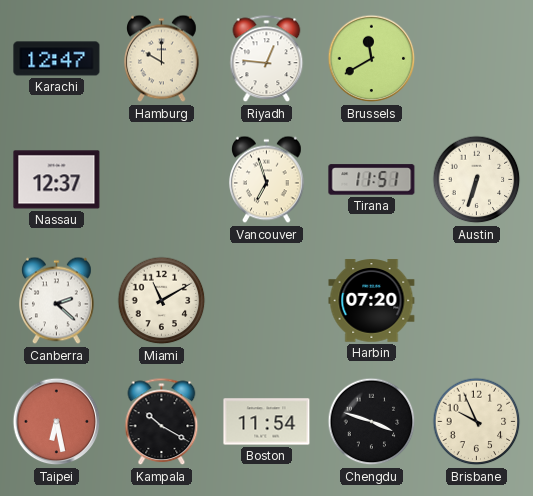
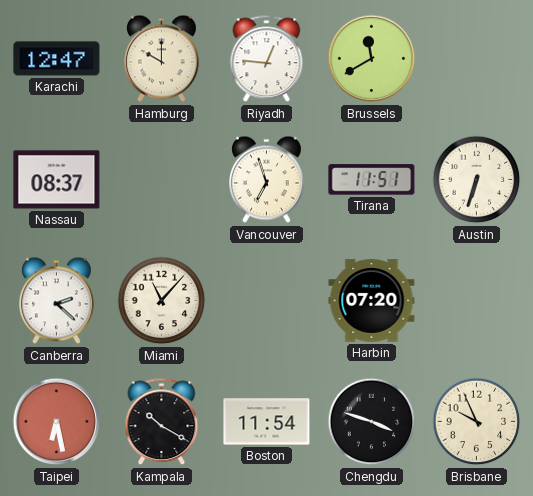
Nassau: 12:37 -> 08:37 (57, 180)
Miami: 11:10 -> 11:07 (162, 301)
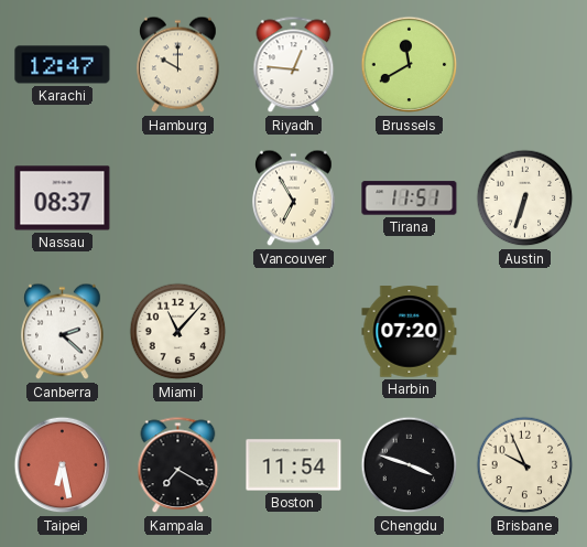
Vancouver: 6:57 -> 6:55 (294, 199)
Kampala: 10:20 -> 7:20 (178, 465)
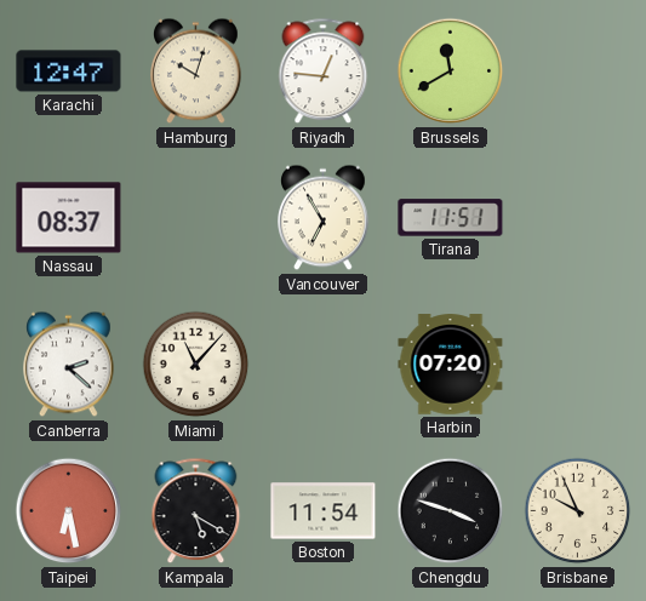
Hamburg: 10:00 -> 10:03 (196, 71)
Austin: 6:33 -> none (525, 199)
Kampala: 7:20 -> 5:20 (196, 511)
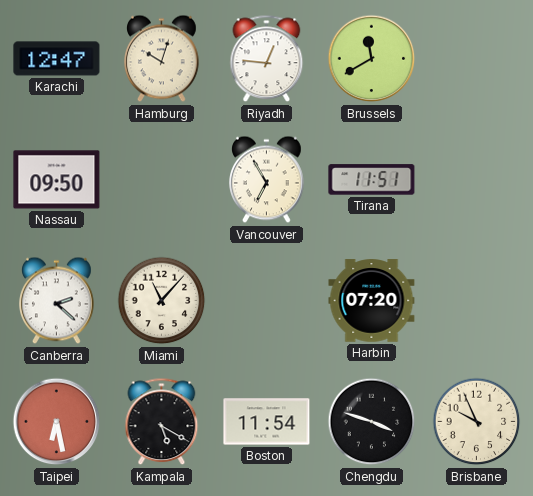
Nassau: 08:37 -> 09:50 (57, 180)
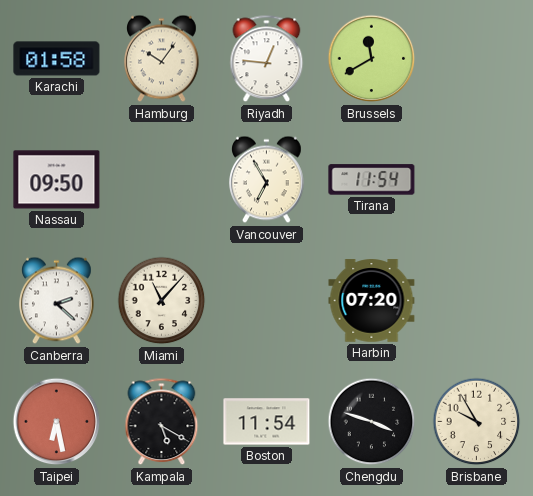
Karachi: 12:47 -> 01:58 (57, 59)
Hamburg: 10:03 -> 10:06 (162, 59)
Tirana: 11:51 -> 11:54 (372, 180)
Brisbane: 9:56 -> 9:55 (477, 422)
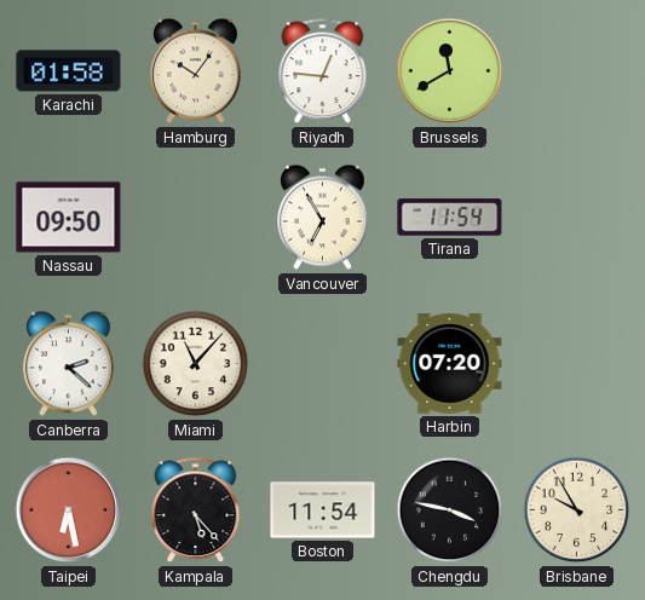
Kampala: 5:20 -> 5:23 (196, 510)
Chengdu: 3:48 -> 3:47 (450, 510)
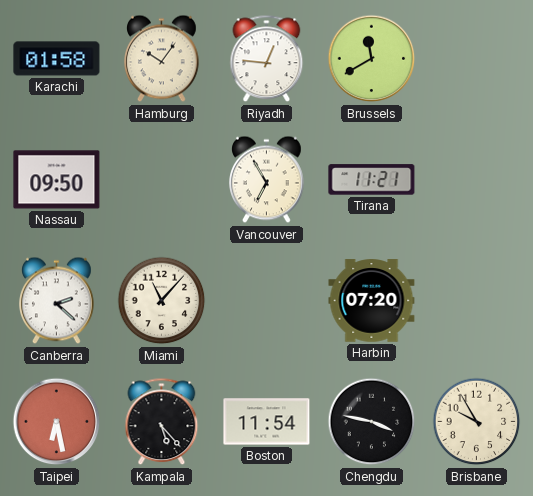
Tirana: 11:54 -> 11:21 (372, 180)
